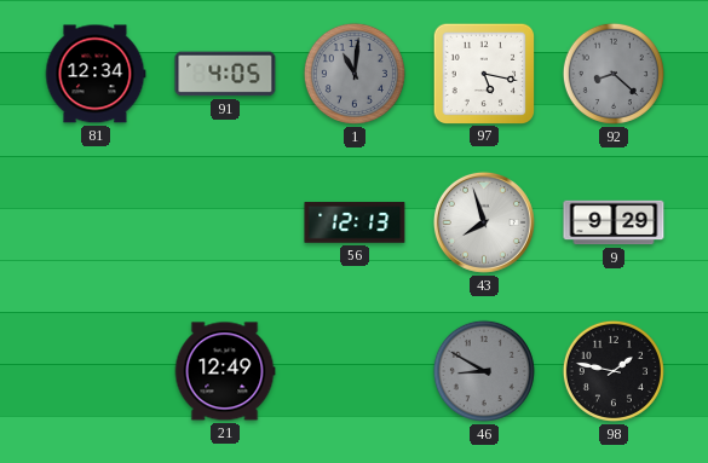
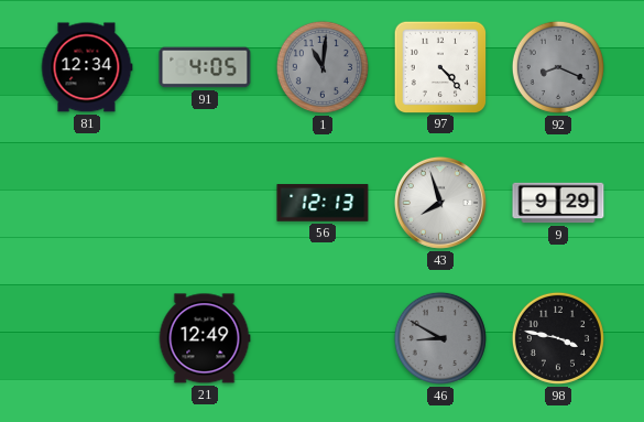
97: 5:17 -> 4:23 (439, 66)
92: 8:22 -> 8:19 (558, 67)
98: 1:47 -> 3:47 (558, 338)
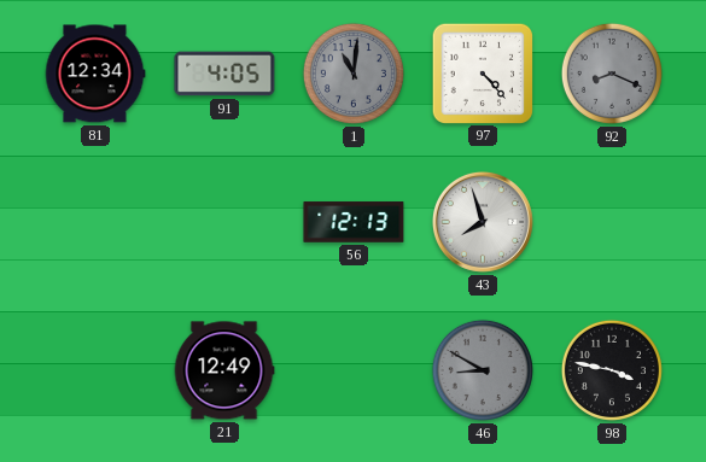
9: 9:29 -> none (558, 203)
